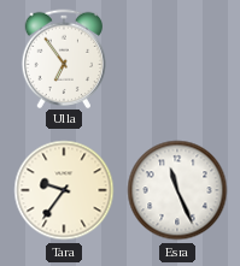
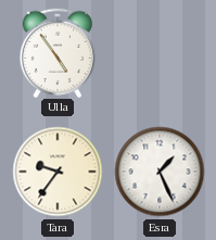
Ulla: 6:54 -> 4:54 (58, 52)
Esra: 11:26 -> 1:26 (160, 172)
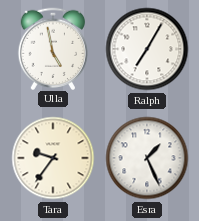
Ulla: 4:54 -> 4:58 (53, 48)
Ralph: none -> 7:05 (147, 49)
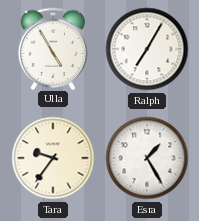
Ulla: 4:58 -> 4:55 (53, 48)
Esra: 1:26 -> 1:25 (147, 158)
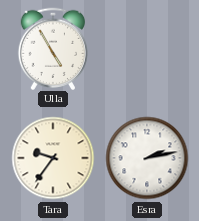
Ralph: 7:05 -> none (147, 49)
Esra: 1:25 -> 2:13 (147, 158)
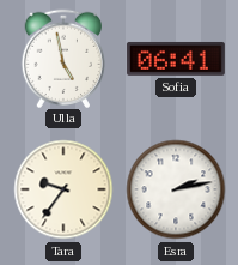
Ulla: 4:55 -> 4:58 (63, 58)
Sofia: none -> 06:41 (176, 59)
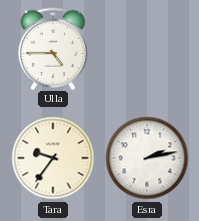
Ulla: 4:58 -> 4:45 (53, 48)
Sofia: 06:41 -> none (176, 59)
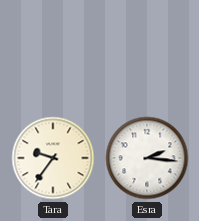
Ulla: 4:45 -> none (53, 48)
Esra: 2:13 -> 2:16 (147, 158)
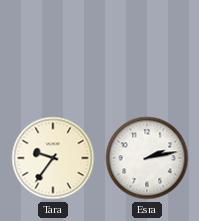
Esra: 2:16 -> 2:13 (147, 158)
